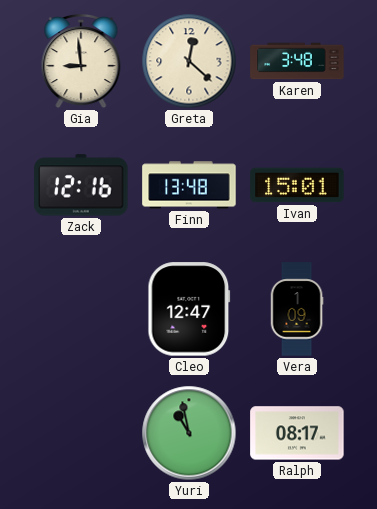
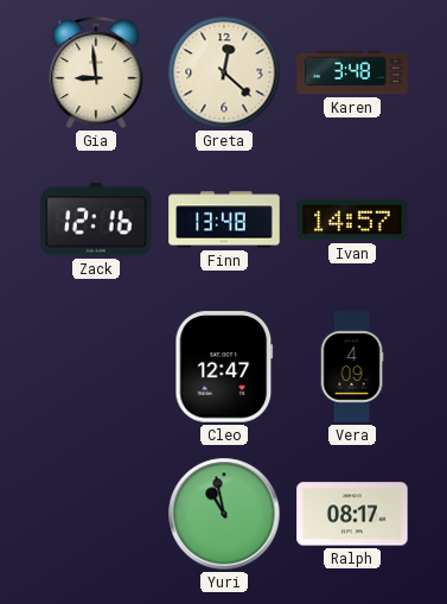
Ivan: 15:01 -> 14:57 (352, 220)
Vera: 1:09 -> 4:09 (352, 367)
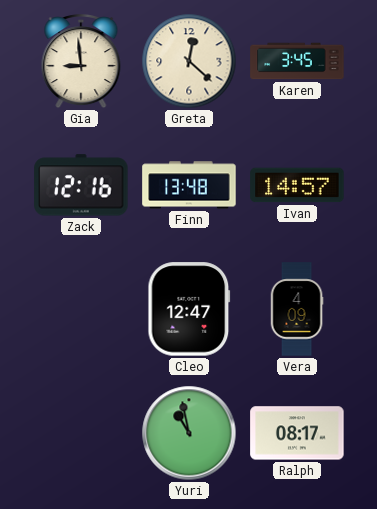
Karen: 3:48 -> 3:45 (297, 61)
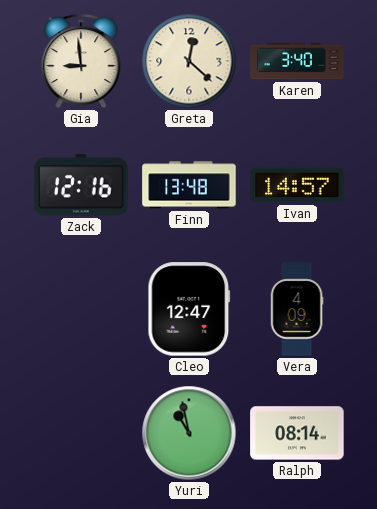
Karen: 3:45 -> 3:40 (297, 61)
Ralph: 08:17 -> 08:14 (297, 433)
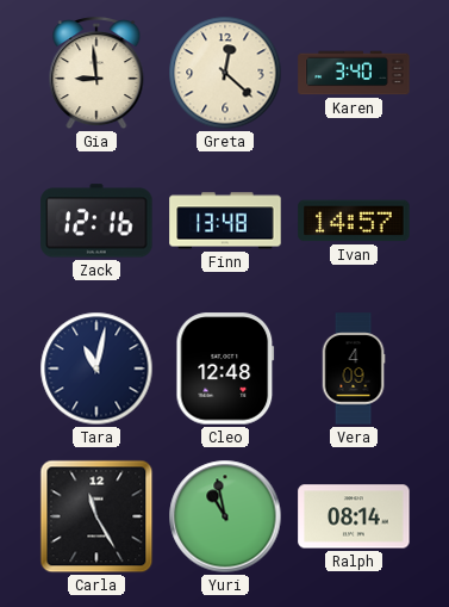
Tara: none -> 11:02 (96, 368)
Cleo: 12:47 -> 12:48 (225, 368)
Carla: none -> 11:25 (96, 516)
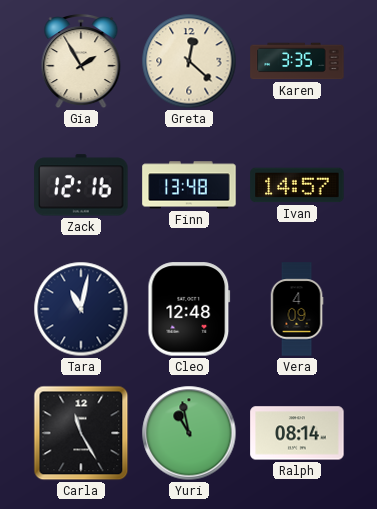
Gia: 8:59 -> 1:55 (81, 62)
Karen: 3:40 -> 3:35 (297, 61)
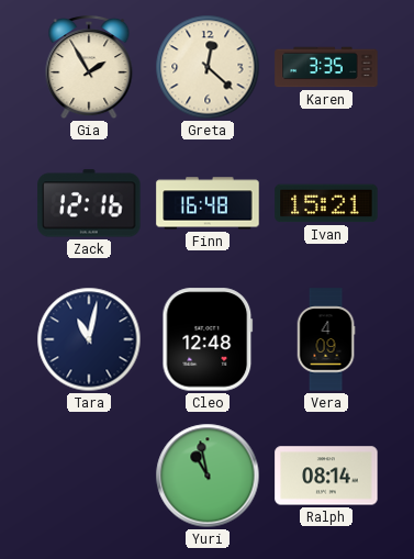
Finn: 13:48 -> 16:48 (208, 203)
Ivan: 14:57 -> 15:21 (326, 203)
Carla: 11:25 -> none (81, 433)
